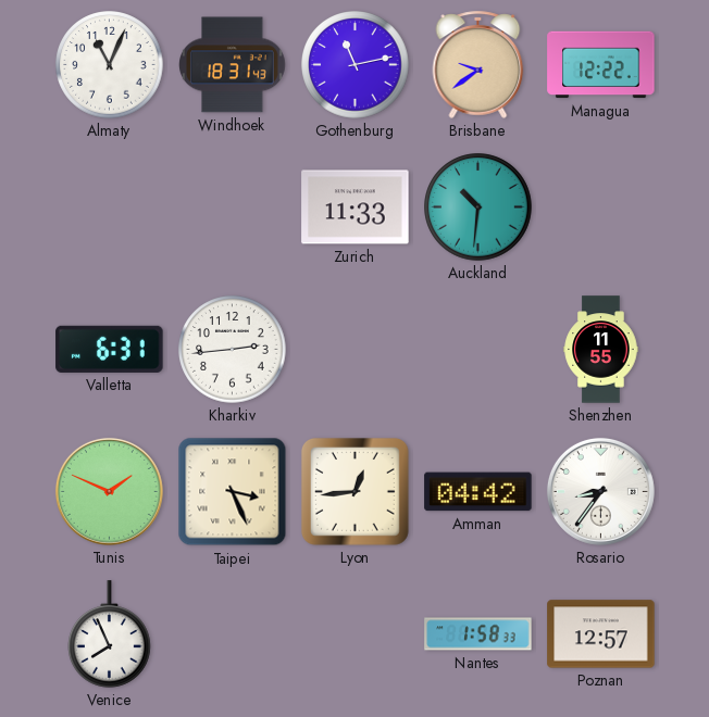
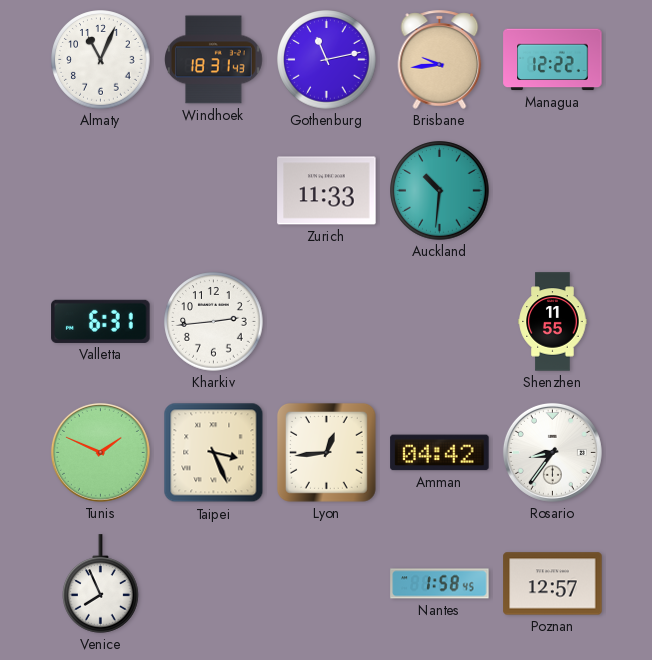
Brisbane: 9:39 -> 9:44 (440, 59)
Nantes: 1:58:33 -> 1:58:45 (440, 584)
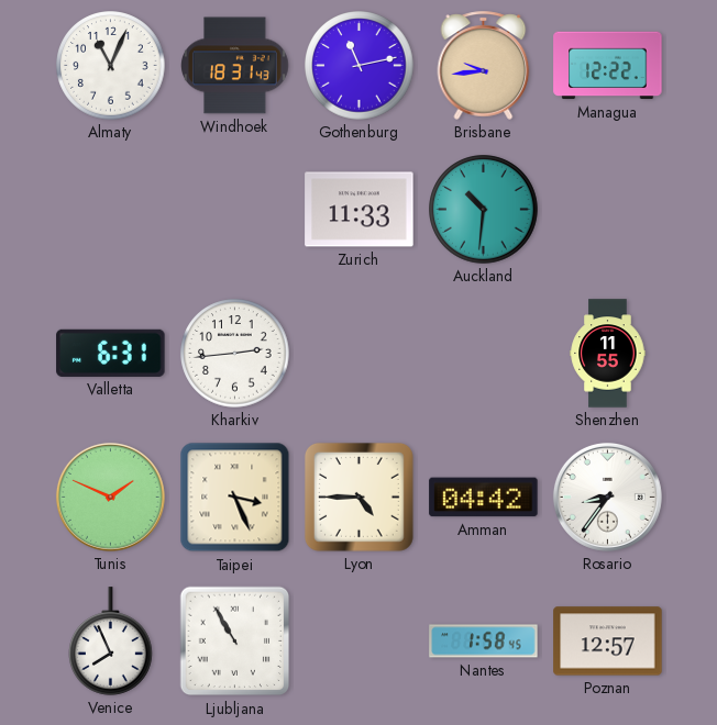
Lyon: 12:44 -> 4:45 (358, 497)
Ljubljana: none -> 10:55 (235, 642)
